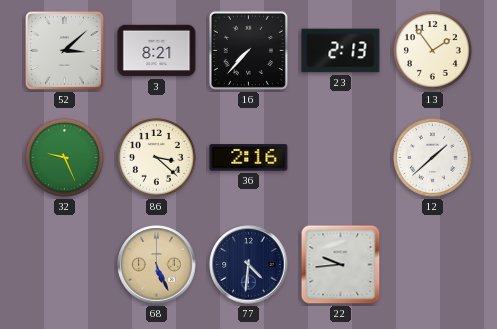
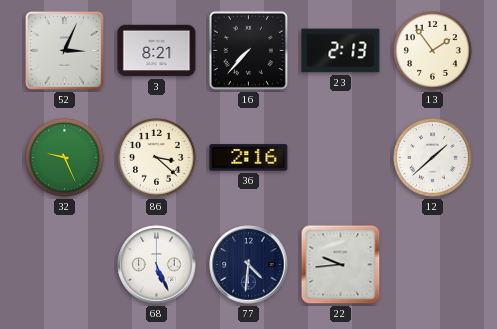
52: 3:08 -> 3:04 (65, 51)
68 dial: champagne -> white (157, 265)
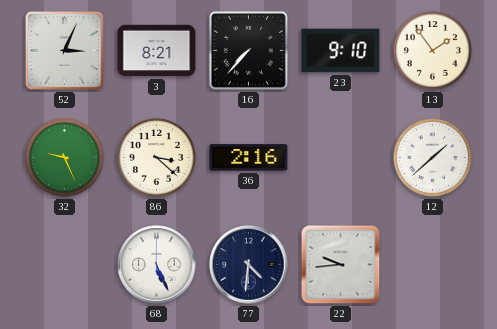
23: 2:13 -> 9:10 (341, 51)
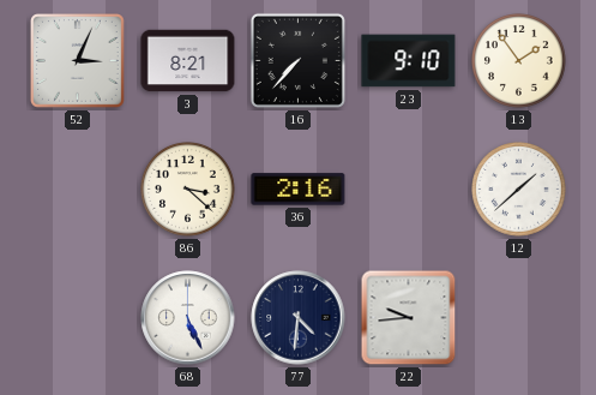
32: 9:26 -> none (65, 158)
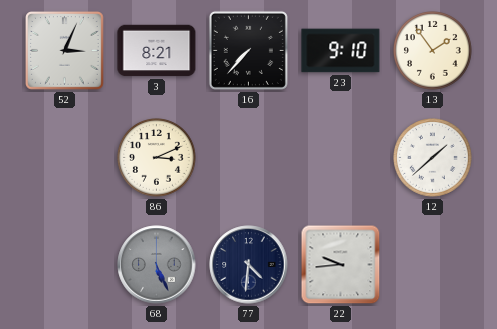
86: 3:22 -> 3:11 (157, 158)
36: 2:16 -> none (299, 190)
68 dial: white -> grey (157, 265)
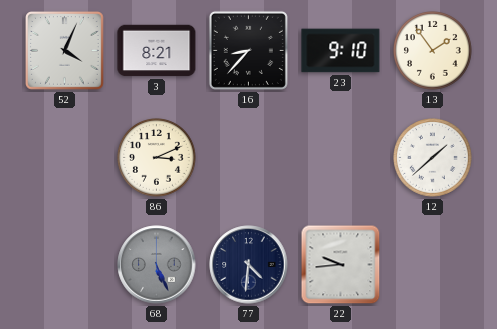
52: 3:04 -> 4:04 (65, 51)
16: 7:37 -> 8:37 (248, 50)
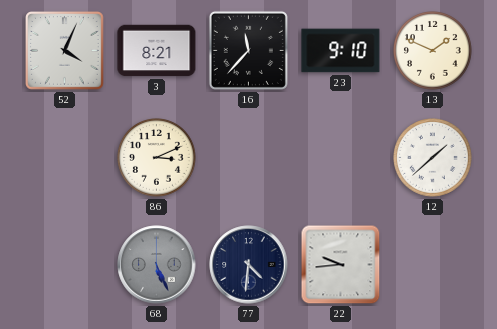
16: 8:37 -> 11:37 (248, 50)
13: 1:54 -> 1:49 (433, 51)
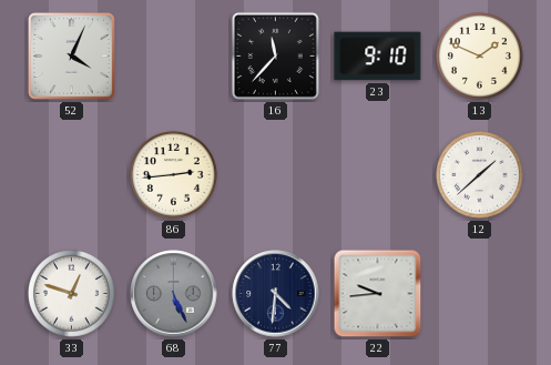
3: 8:21 -> none (157, 51)
86: 3:11 -> 2:44 (174, 175)
33: none -> 12:48 (72, 294)
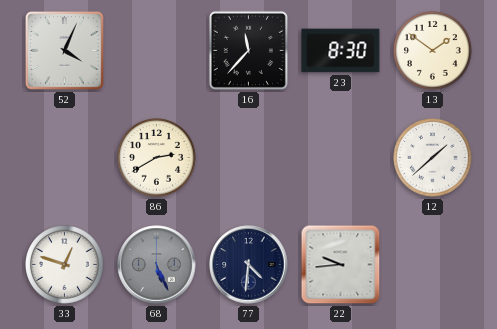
23: 9:10 -> 8:30 (341, 51)
13: 1:49 -> 1:51 (433, 51)
86: 2:44 -> 2:40 (157, 158)
